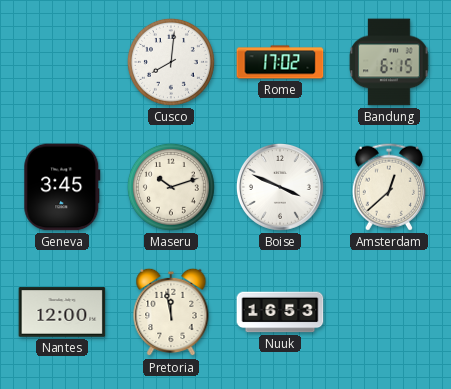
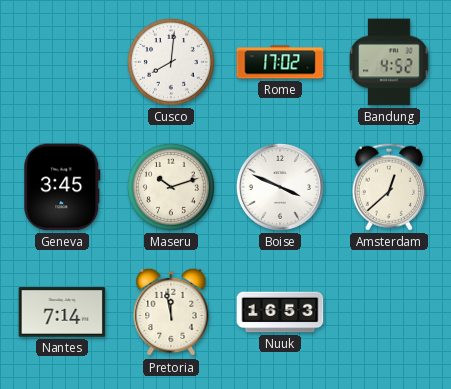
Bandung: 6:15 -> 4:52 (389, 62)
Nantes: 12:00 -> 7:14 (62, 312)
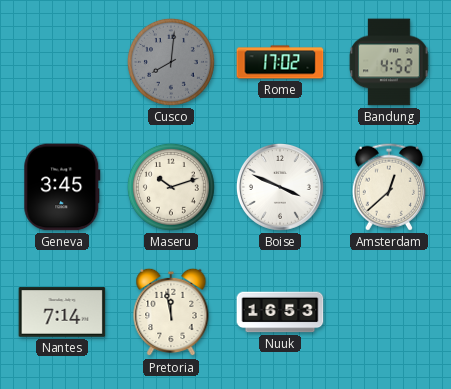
Cusco dial: white -> grey (171, 62)
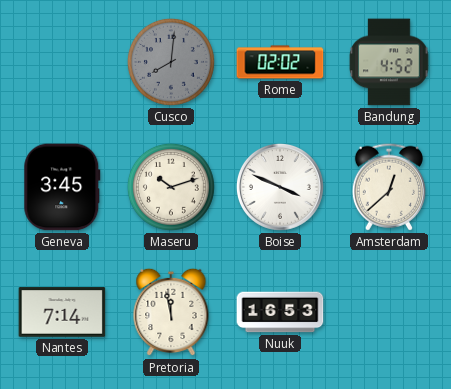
Rome: 17:02 -> 02:02 (280, 62)
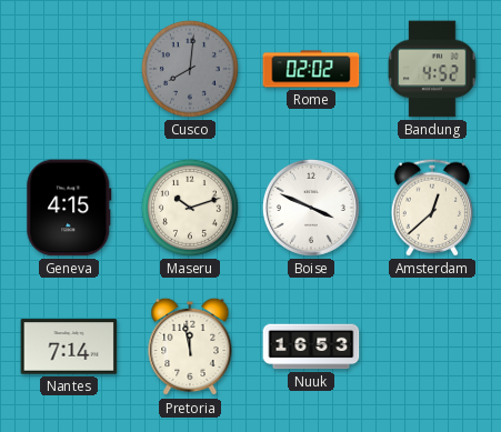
Geneva: 3:45 -> 4:15 (69, 208)
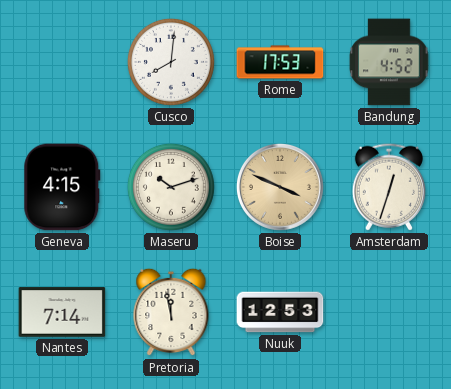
Cusco dial: grey -> white (171, 62)
Rome: 02:02 -> 17:53 (280, 62)
Boise dial: white -> champagne (280, 187)
Amsterdam: 12:38 -> 12:33 (389, 187)
Nuuk: 16:53 -> 12:53 (280, 312)
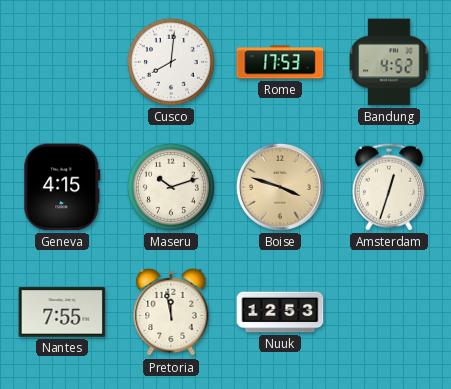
Boise: 3:49 -> 3:48 (280, 187)
Nantes: 7:14 -> 7:55 (62, 312)
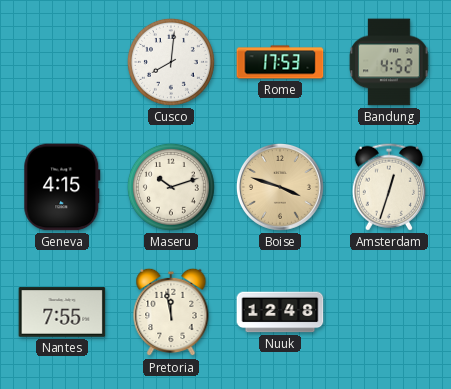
Nuuk: 12:53 -> 12:48 (280, 312)
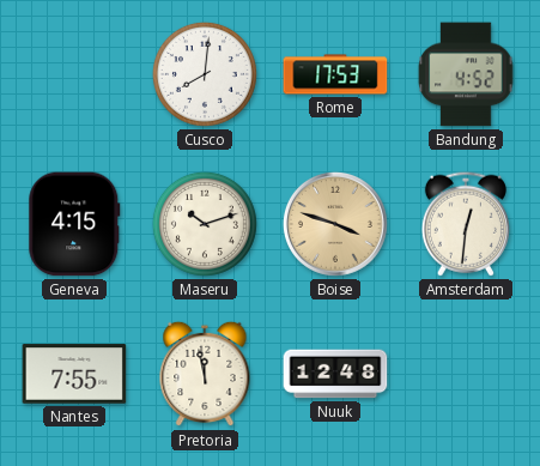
Amsterdam: 12:33 -> 12:31 (466, 224)
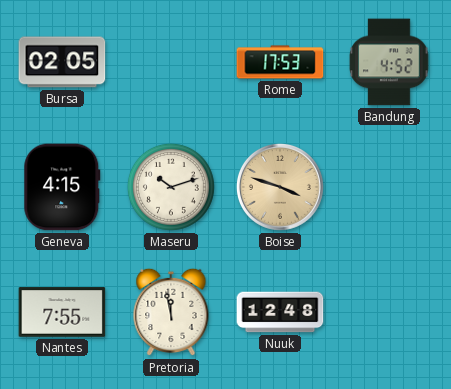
Bursa: none -> 02:05 (62, 62)
Cusco: 8:01 -> none (205, 74)
Amsterdam: 12:31 -> none (466, 224)
